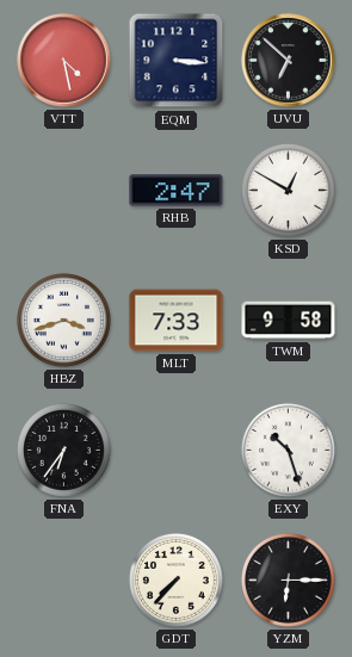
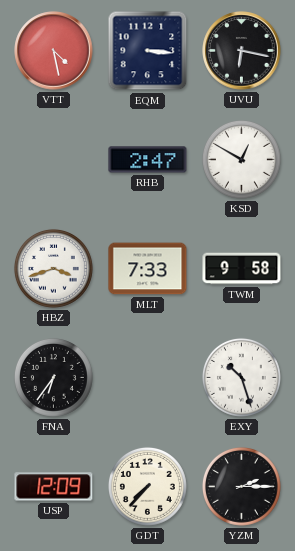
UVU: 6:52 -> 6:17 (242, 51)
USP: none -> 12:09 (54, 487)
YZM: 6:15 -> 2:15 (241, 486)
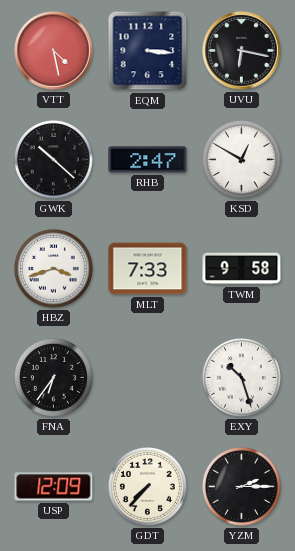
GWK: none -> 10:22 (53, 159)
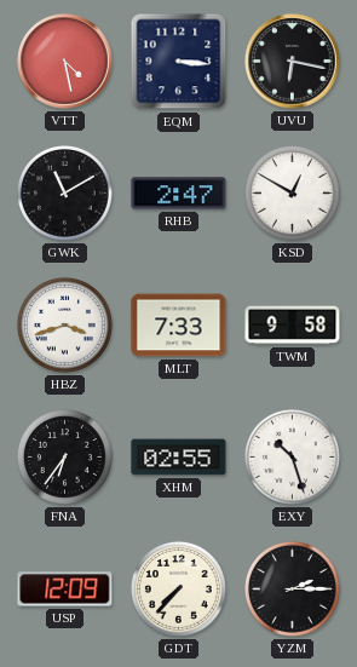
GWK: 10:22 -> 11:10 (64, 192)
XHM: none -> 02:55 (179, 458)
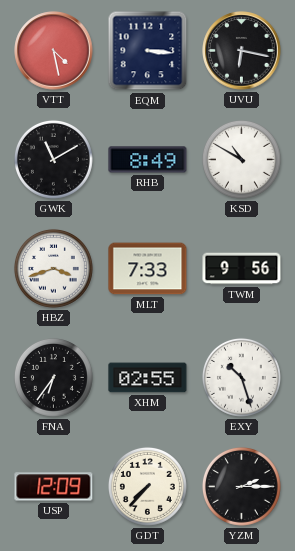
RHB: 2:47 -> 8:49 (148, 160)
KSD: 12:50 -> 10:50 (241, 159)
TWM: 9:58 -> 9:56 (242, 269)
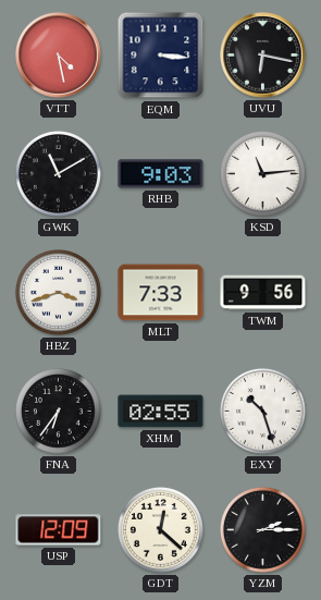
RHB: 8:49 -> 9:03 (161, 174)
KSD: 10:50 -> 11:14 (262, 173)
GDT: 7:37 -> 12:22 (160, 529)
